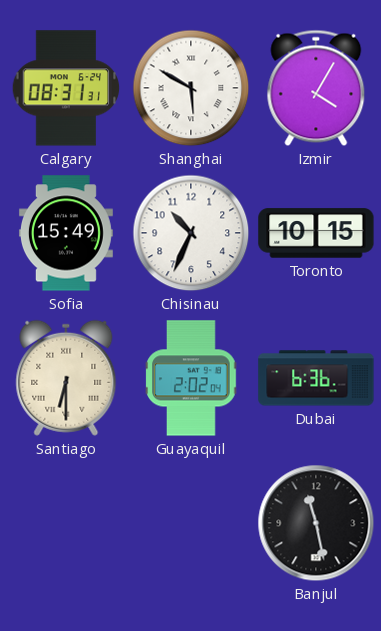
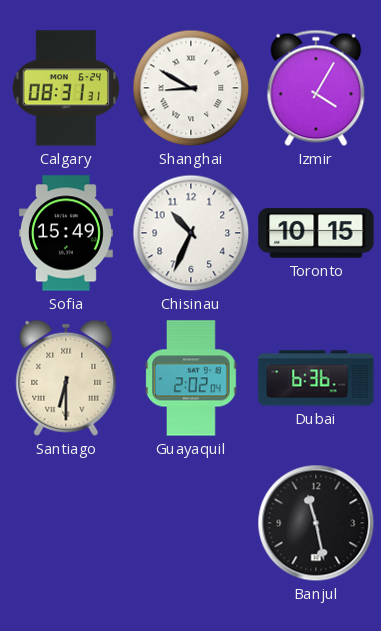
Shanghai: 5:50 -> 8:50 (191, 88)
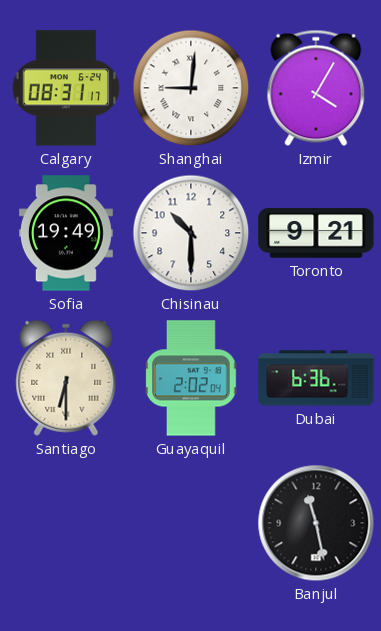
Calgary: 08:31:31 -> 08:31:17 (66, 88)
Shanghai: 8:50 -> 9:01 (191, 88)
Sofia: 15:49 -> 19:49 (66, 233)
Chisinau: 10:34 -> 10:30 (191, 233)
Toronto: 10:15 -> 9:21 (316, 233)
